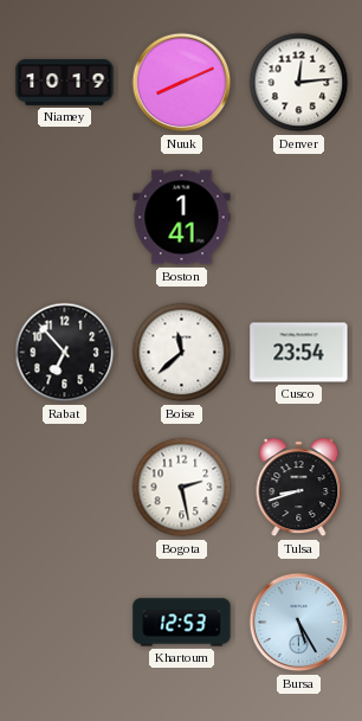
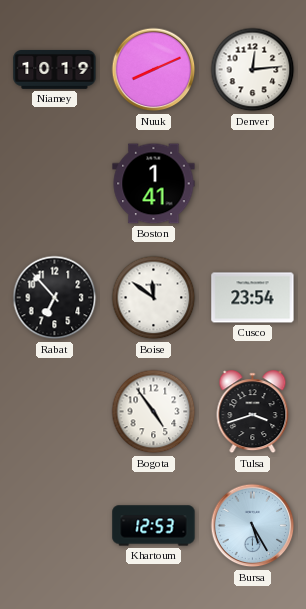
Boise: 11:38 -> 11:51 (154, 298)
Bogota: 2:28 -> 4:54 (154, 412)
Tulsa: 8:42 -> 3:42 (253, 412)
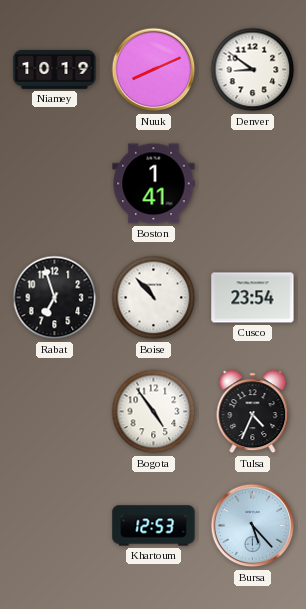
Denver: 12:14 -> 8:51 (253, 70)
Rabat: 6:53 -> 6:57 (55, 298)
Boise: 11:51 -> 10:53 (154, 298)
Tulsa: 3:42 -> 4:34 (253, 412)
Bursa: 5:25 -> 5:23 (253, 526)
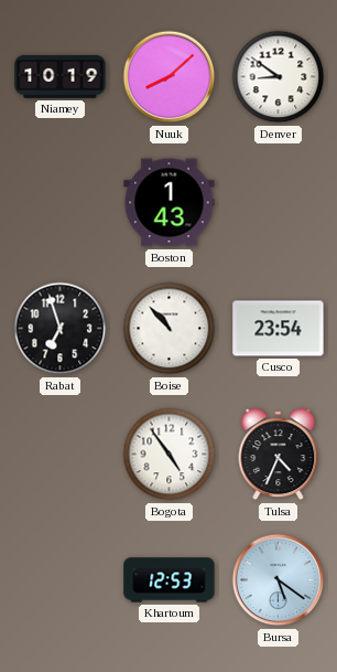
Nuuk: 8:11 -> 8:08 (170, 77)
Boston: 1:41 -> 1:43 (170, 203)
Bursa: 5:23 -> 5:21 (279, 580)
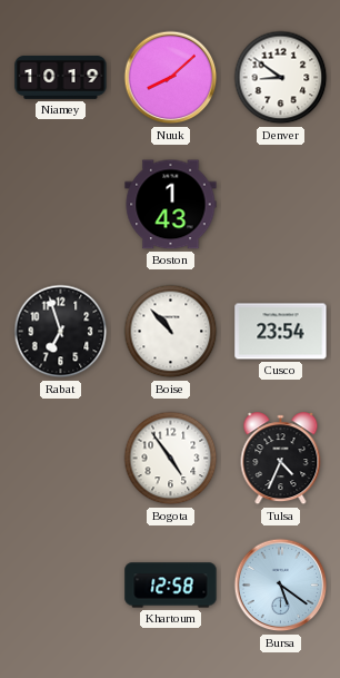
Khartoum: 12:53 -> 12:58 (171, 586)
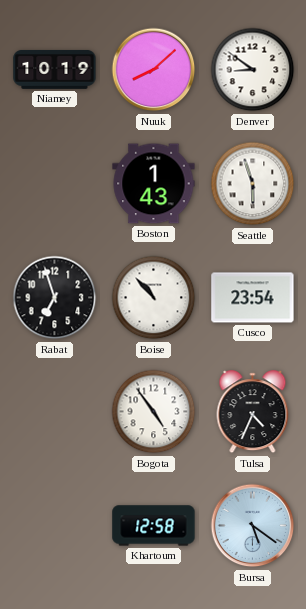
Seattle: none -> 5:57 (253, 184)
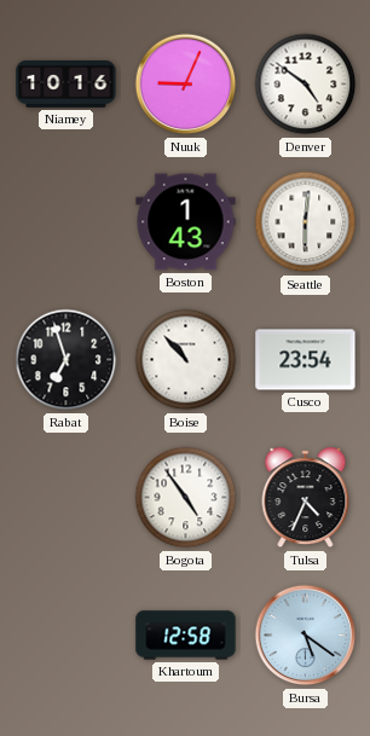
Niamey: 10:19 -> 10:16 (67, 83)
Nuuk: 8:08 -> 9:04 (186, 85)
Denver: 8:51 -> 4:51 (306, 85)
Seattle: 5:57 -> 6:01 (306, 222)
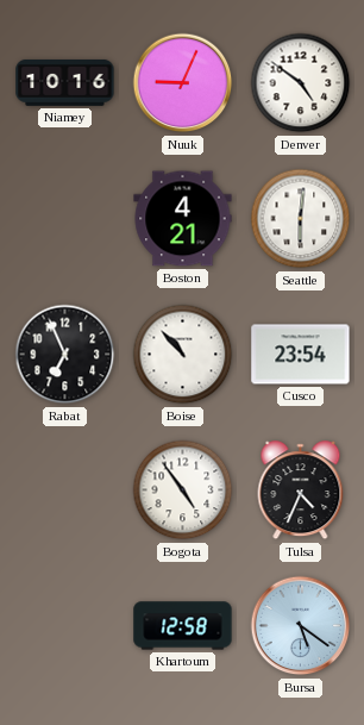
Boston: 1:43 -> 4:21 (183, 219)
Rabat: 6:57 -> 6:56 (65, 355)
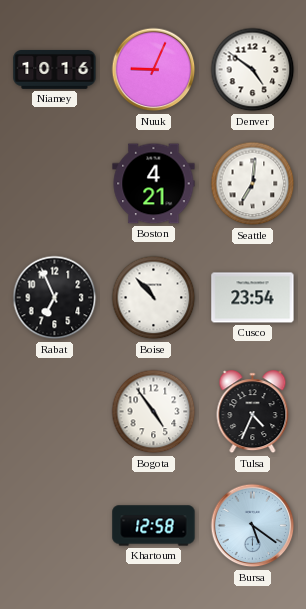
Seattle: 6:01 -> 7:01 (253, 184)
